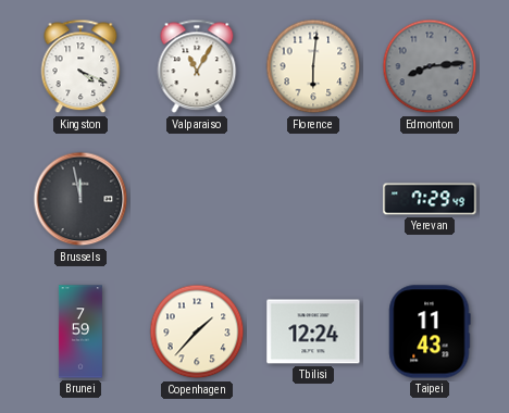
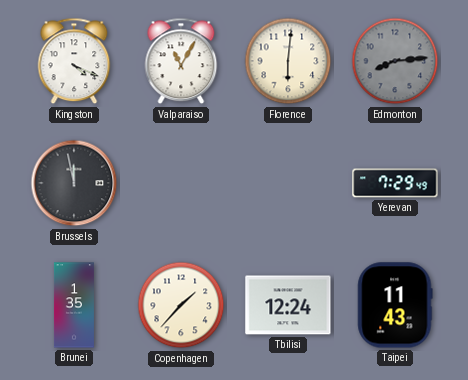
Brunei: 7:59 -> 1:35 (74, 305)
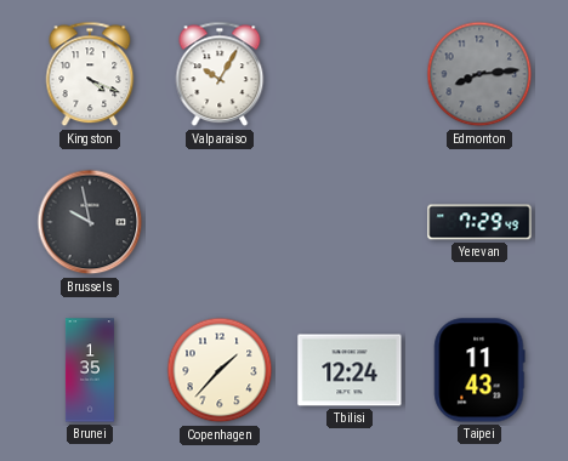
Valparaiso: 11:05 -> 10:05 (220, 74)
Florence: 6:01 -> none (288, 61)
Brussels: 11:58 -> 9:58 (90, 222)
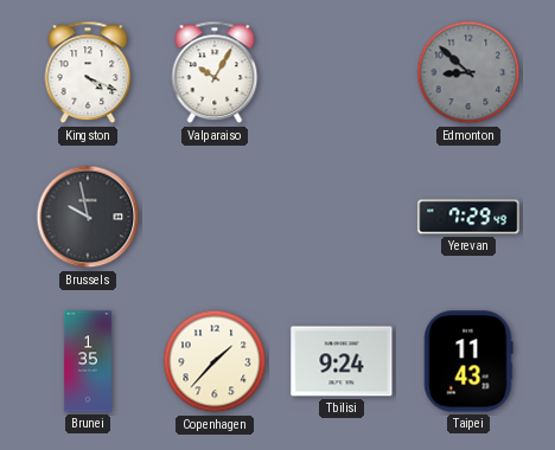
Edmonton: 8:14 -> 8:52 (468, 72)
Tbilisi: 12:24 -> 9:24 (342, 361)
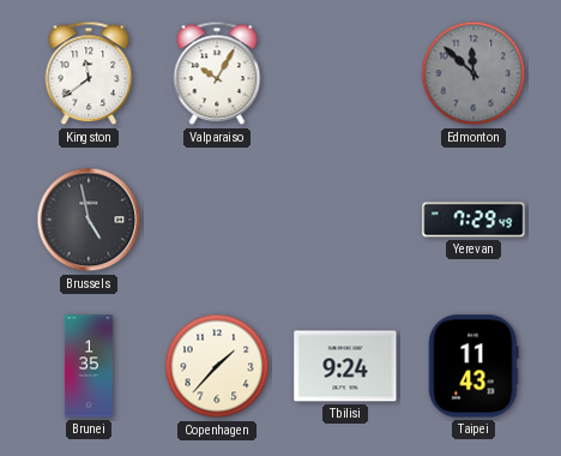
Kingston: 4:19 -> 11:39 (89, 73)
Edmonton: 8:52 -> 11:52 (473, 73)
Brussels: 9:58 -> 4:58 (89, 220)
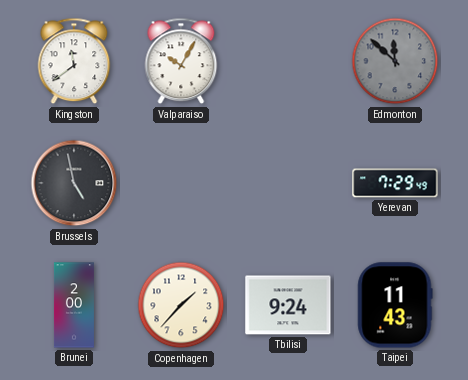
Brunei: 1:35 -> 2:00 (74, 305)
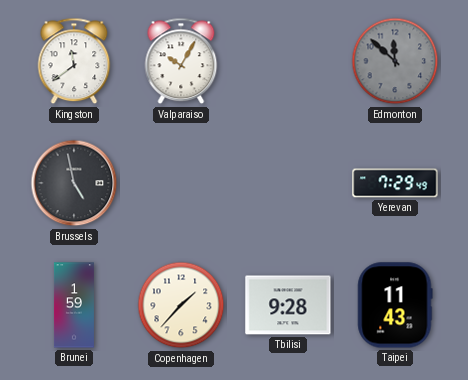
Brunei: 2:00 -> 1:59 (74, 305)
Tbilisi: 9:24 -> 9:28 (288, 305)
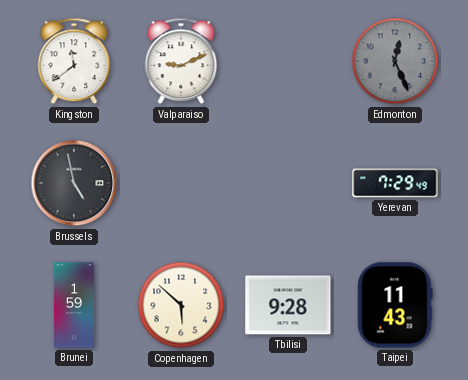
Valparaiso: 10:05 -> 9:11 (181, 61)
Edmonton: 11:52 -> 12:26 (395, 61)
Copenhagen: 1:37 -> 5:52 (181, 305)
